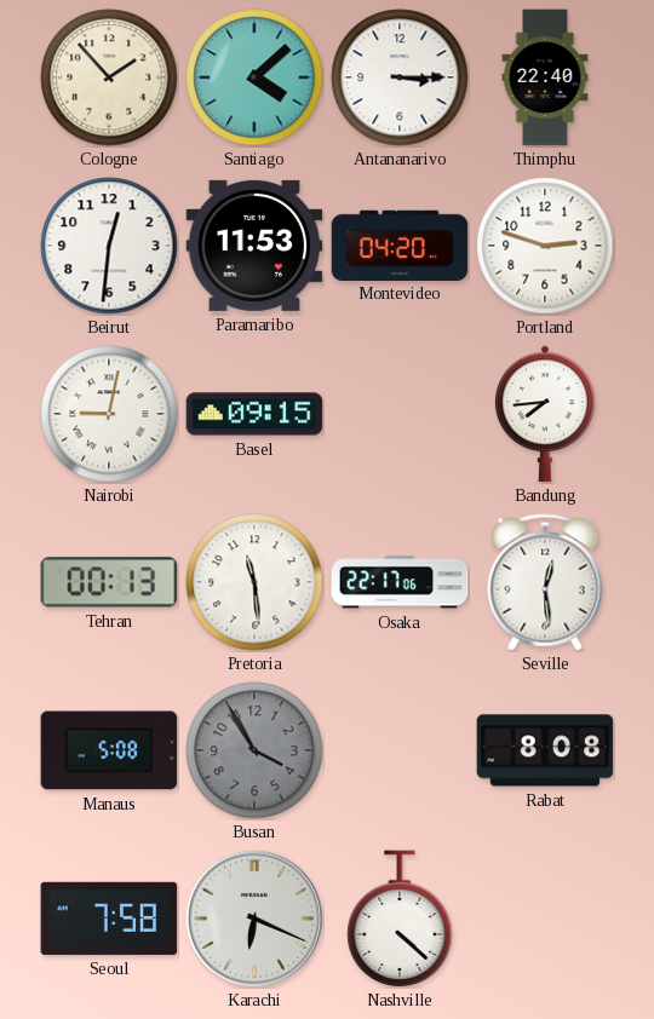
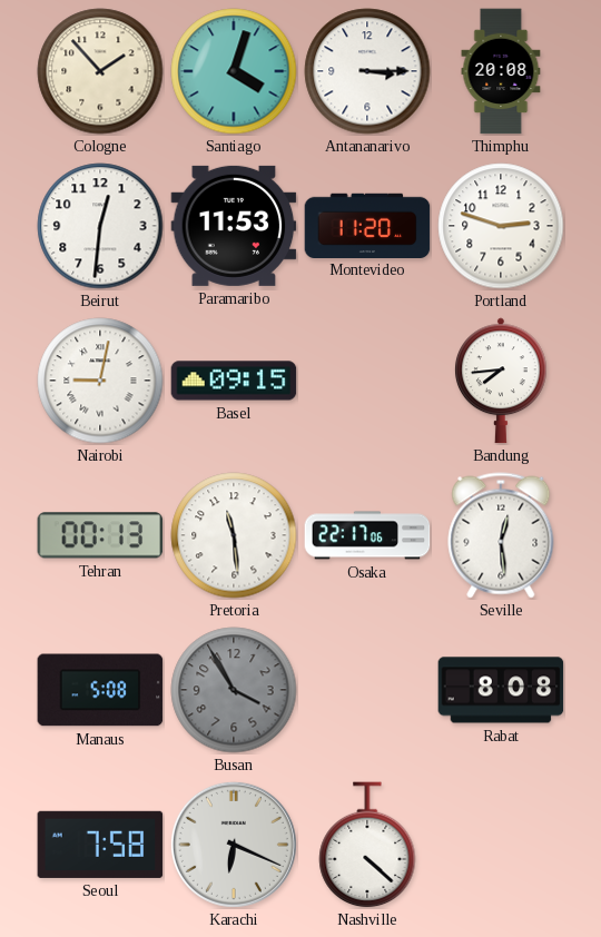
Santiago: 4:08 -> 4:03 (234, 71)
Thimphu: 22:40 -> 20:08 (501, 71)
Montevideo: 04:20 -> 11:20 (367, 225)
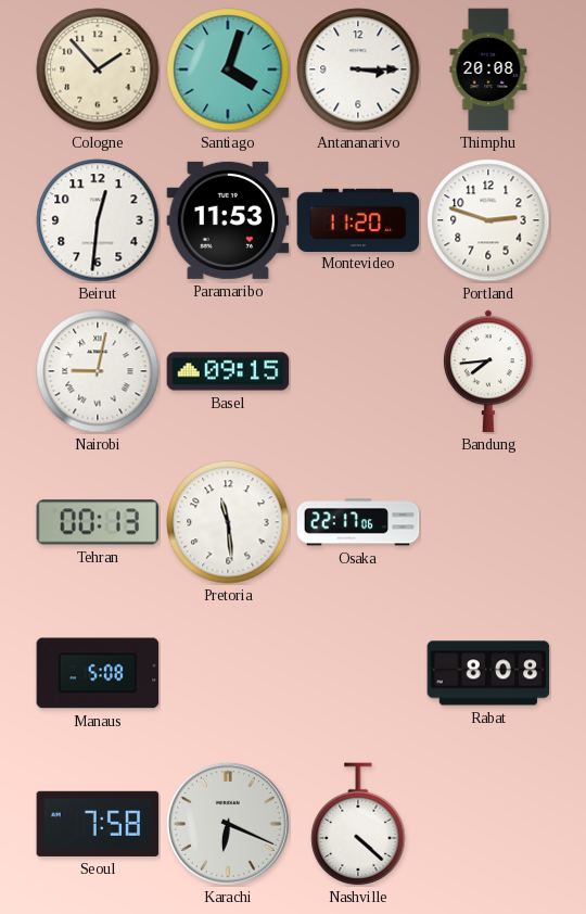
Seville: 12:29 -> none (501, 535)
Busan: 3:55 -> none (234, 690)
